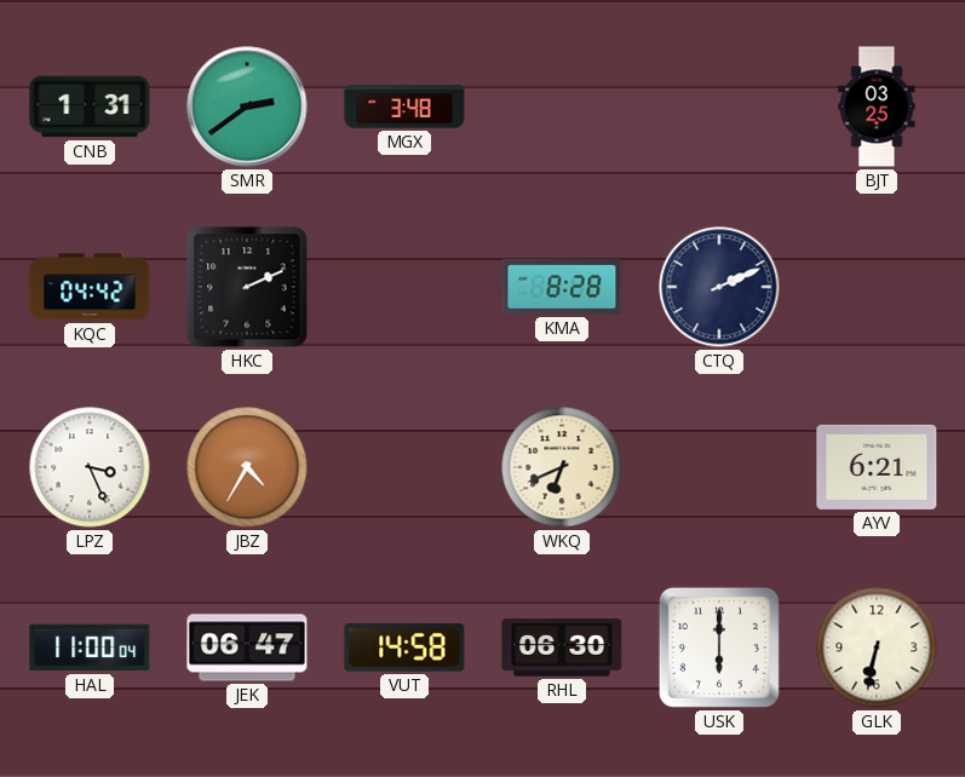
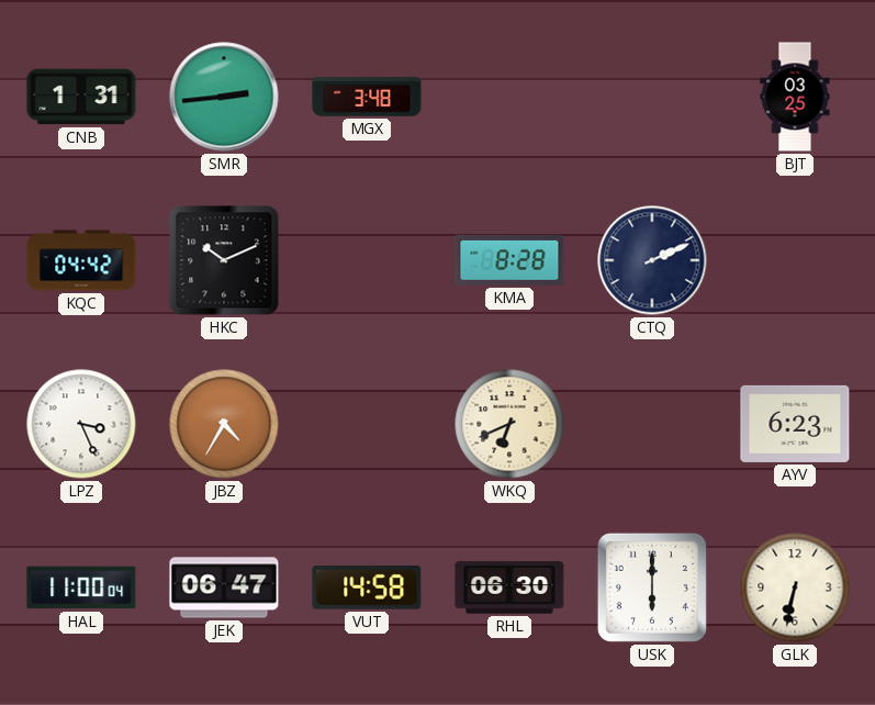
SMR: 2:39 -> 2:44 (224, 97)
HKC: 2:11 -> 10:11 (224, 260)
AYV: 6:21 -> 6:23 (795, 424)
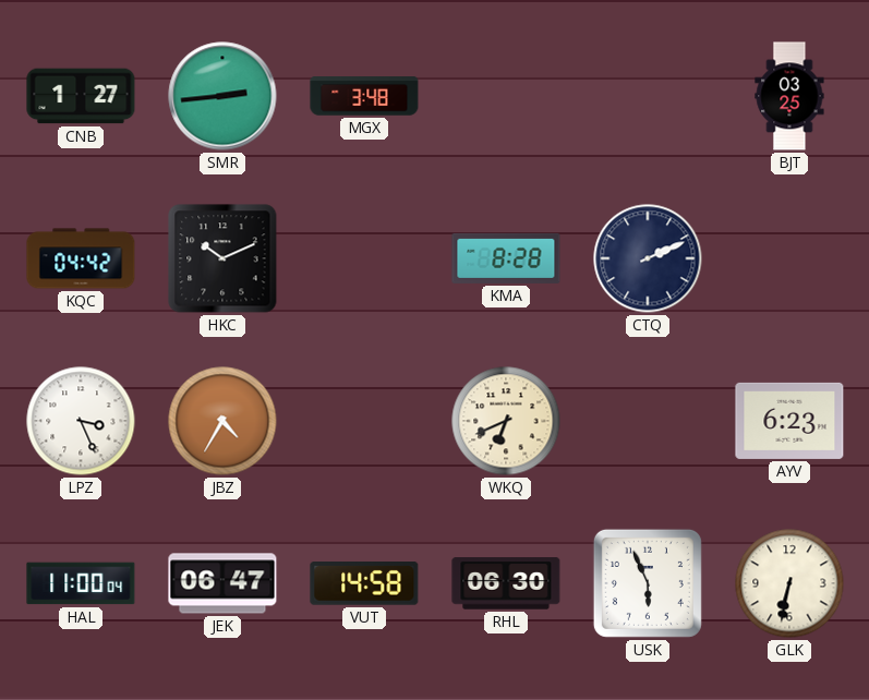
CNB: 1:31 -> 1:27 (81, 96)
USK: 6:00 -> 5:56 (648, 583)
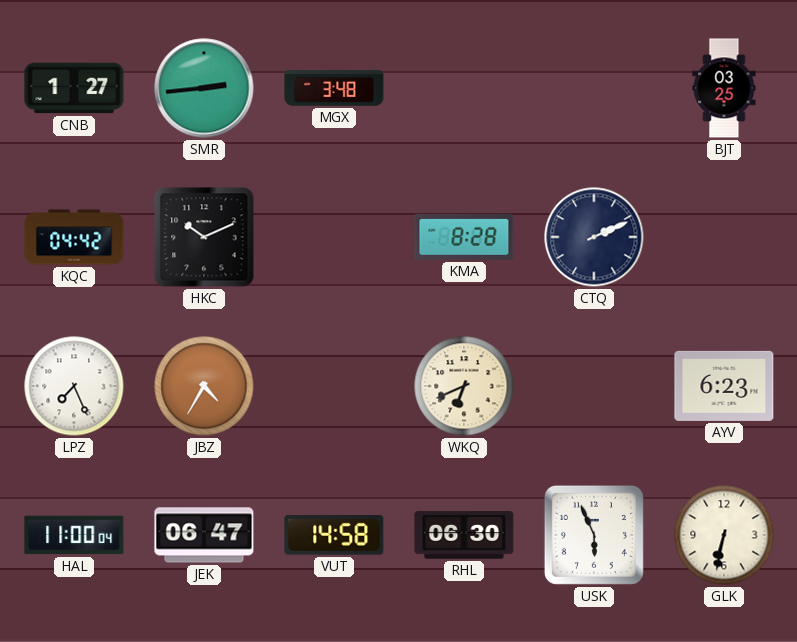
LPZ: 3:26 -> 7:26 (74, 386)
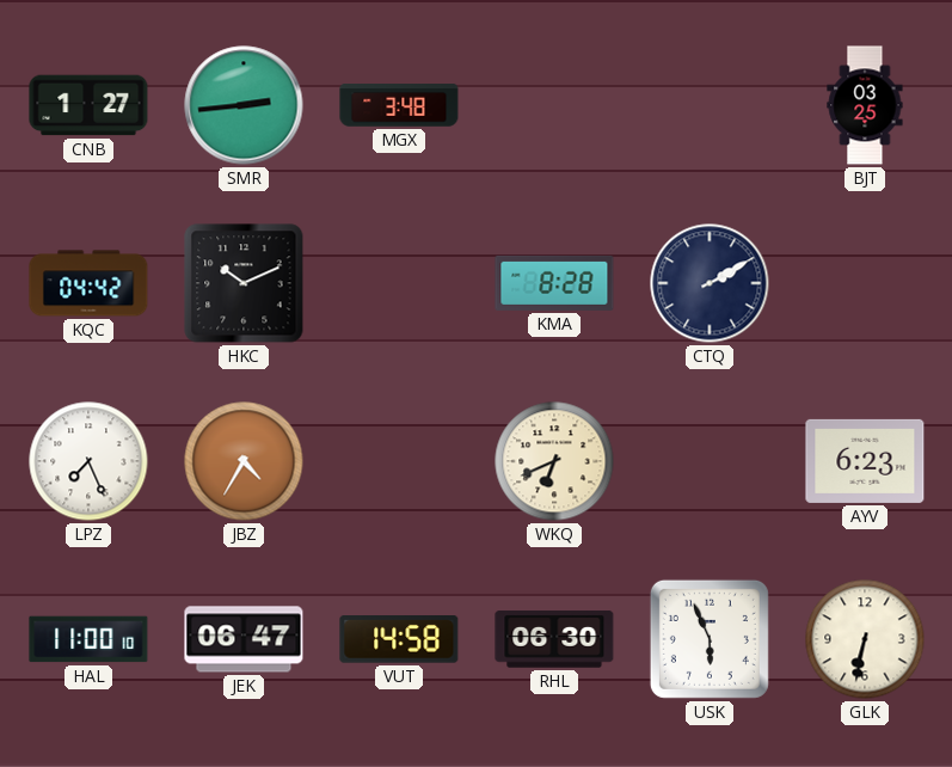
CTQ: 2:11 -> 2:10 (710, 283)
HAL: 11:00:04 -> 11:00:10 (88, 639)
